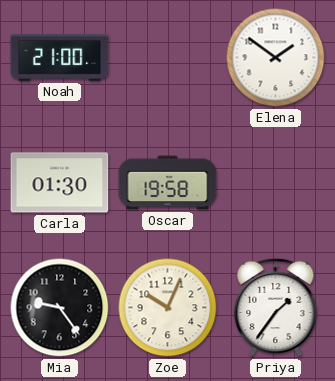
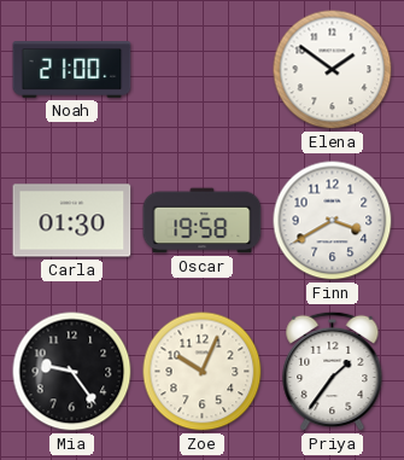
Finn: none -> 3:40 (333, 221)
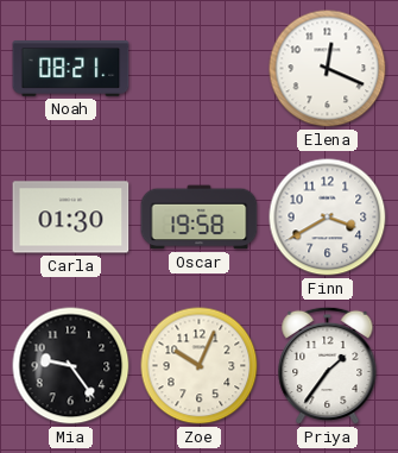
Noah: 21:00 -> 08:21 (71, 69)
Elena: 1:51 -> 12:19 (328, 69)
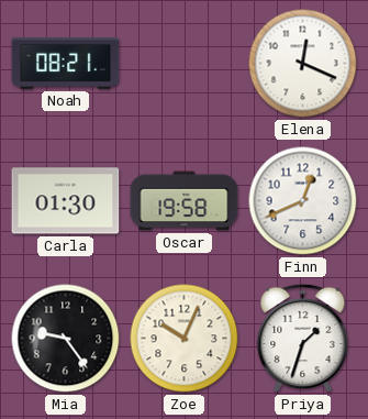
Finn: 3:40 -> 12:41 (303, 201)
Priya: 1:36 -> 1:33 (303, 339)
